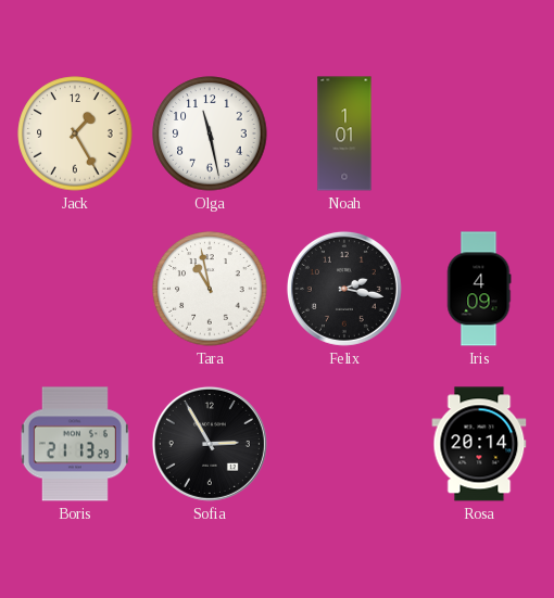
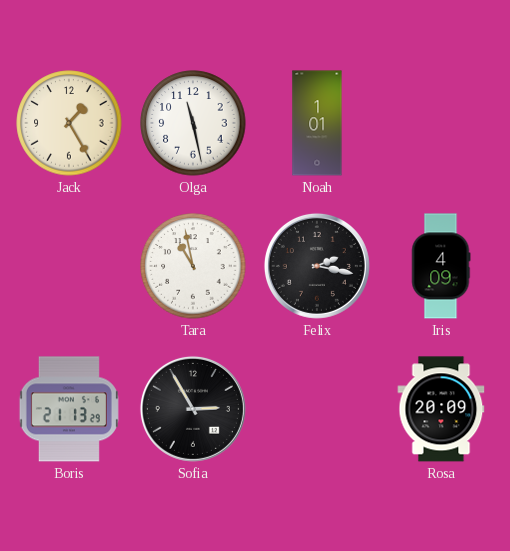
Rosa: 20:14 -> 20:09 (441, 409)
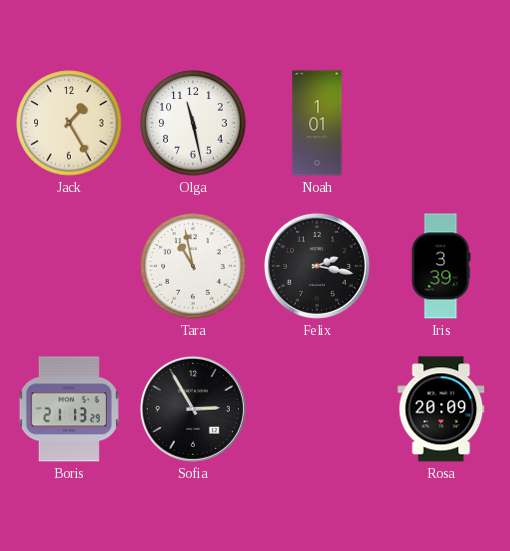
Iris: 4:09 -> 3:39 (441, 266)
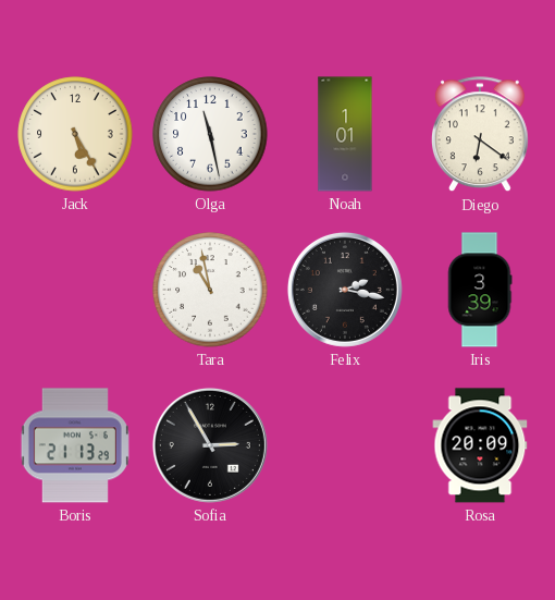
Jack: 1:25 -> 5:25 (75, 134)
Diego: none -> 6:21 (480, 135)
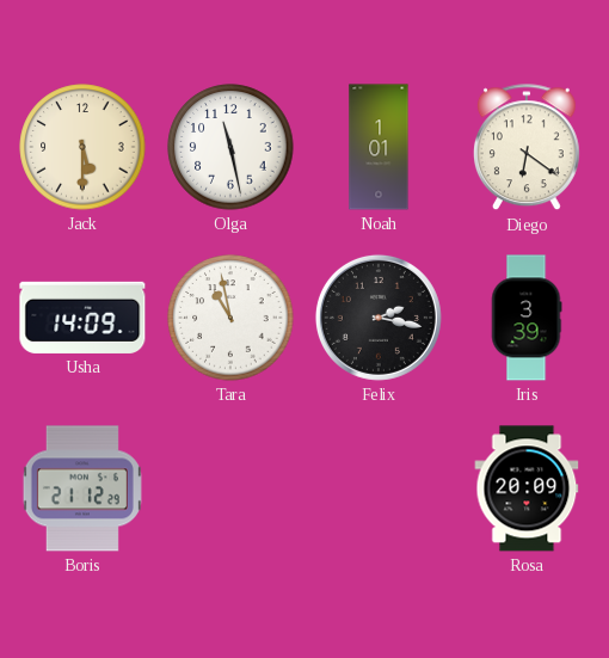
Jack: 5:25 -> 5:30 (82, 147)
Usha: none -> 14:09 (82, 318)
Boris: 21:13 -> 21:12 (82, 488)
Sofia: 2:55 -> none (210, 445)
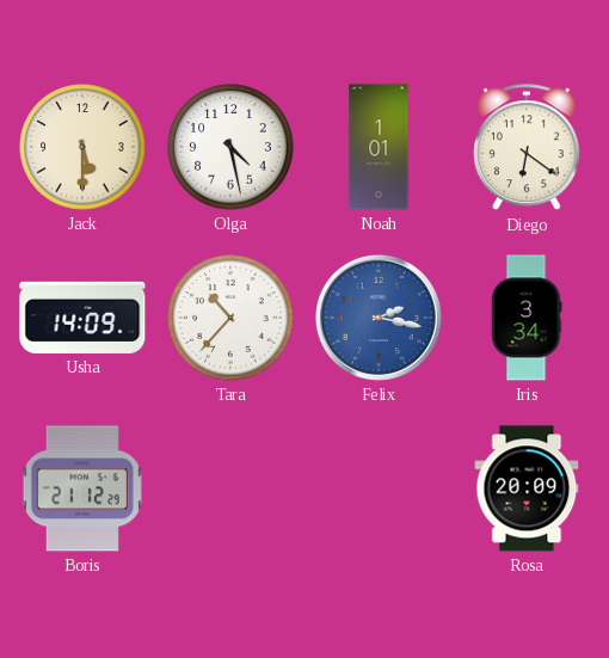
Olga: 11:28 -> 4:28 (230, 147)
Tara: 10:58 -> 10:37 (230, 318)
Felix dial: black -> blue (379, 318)
Iris: 3:39 -> 3:34 (527, 318)
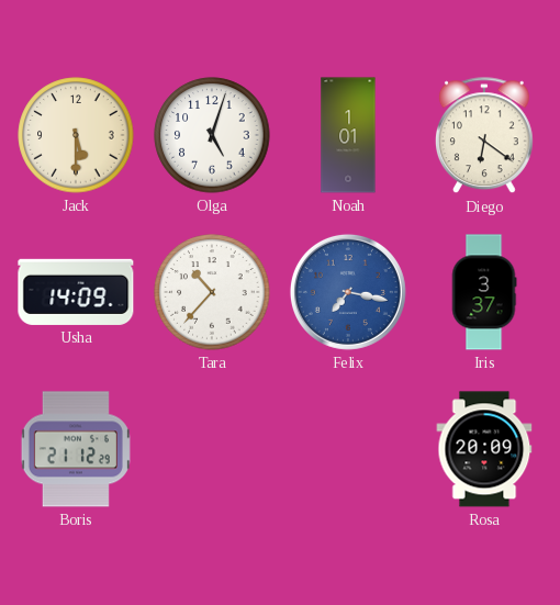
Olga: 4:28 -> 5:03 (212, 135)
Felix: 2:17 -> 7:17 (348, 292)
Iris: 3:34 -> 3:37 (484, 292)
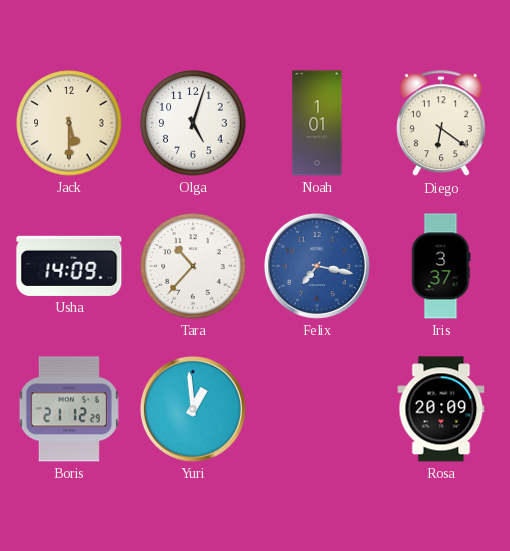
Yuri: none -> 12:59 (193, 409)
